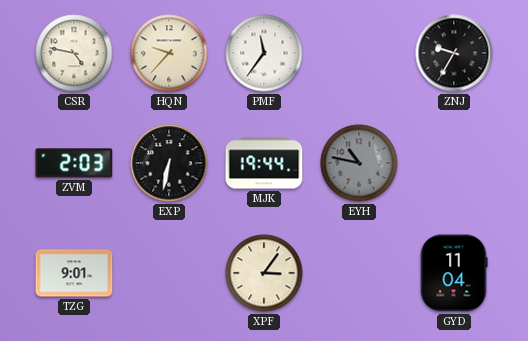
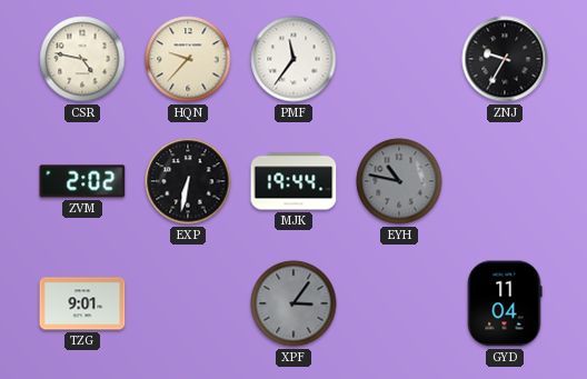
ZVM: 2:03 -> 2:02 (82, 181)
XPF dial: cream -> grey (293, 303)
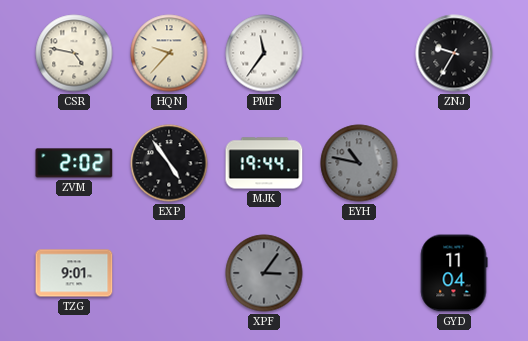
EXP: 6:32 -> 4:54 (169, 163)
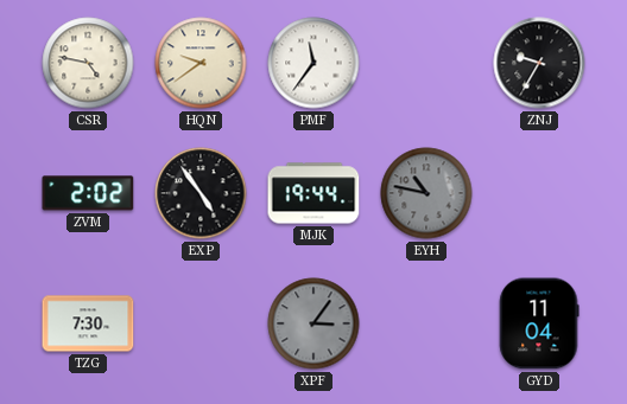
HQN: 9:37 -> 9:39 (201, 63)
TZG: 9:01 -> 7:30 (88, 323)
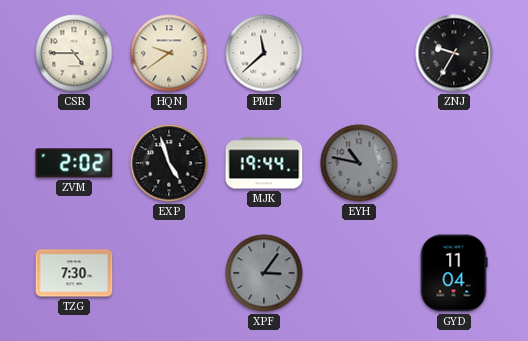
CSR: 4:47 -> 4:45 (74, 53)
PMF: 11:36 -> 11:38 (264, 53)
EXP: 4:54 -> 4:57 (169, 163)
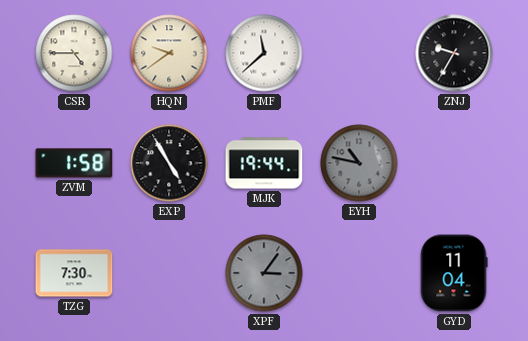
ZVM: 2:02 -> 1:58 (74, 163)
EXP: 4:57 -> 4:55 (169, 163)
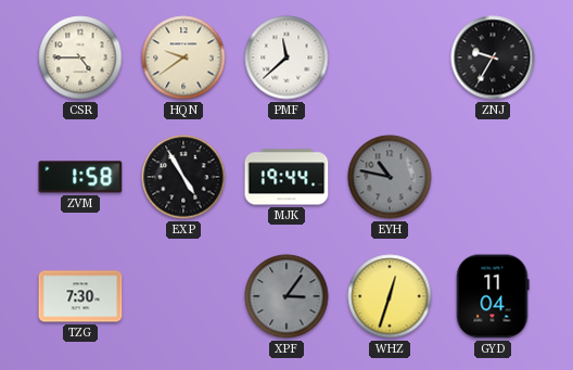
WHZ: none -> 12:33 (390, 296)
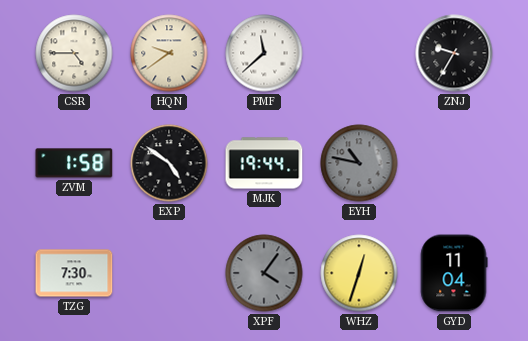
EXP: 4:55 -> 4:51 (169, 163)
XPF: 3:06 -> 4:06 (264, 273)
